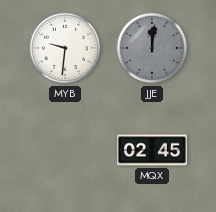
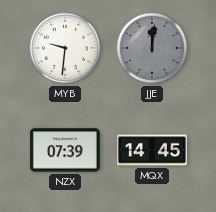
NZX: none -> 07:39 (65, 150)
MQX: 02:45 -> 14:45 (153, 150)
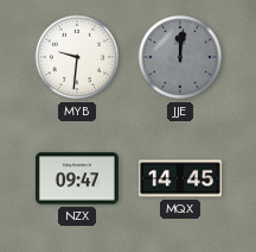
NZX: 07:39 -> 09:47 (77, 178)
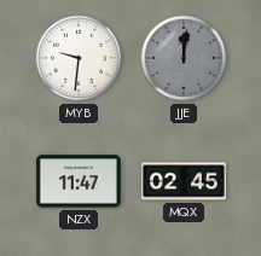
NZX: 09:47 -> 11:47 (79, 181)
MQX: 14:45 -> 02:45 (185, 181)
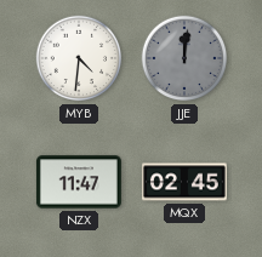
MYB: 9:31 -> 4:31 (79, 58)
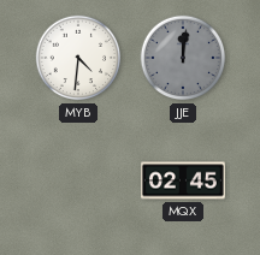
NZX: 11:47 -> none (79, 182)
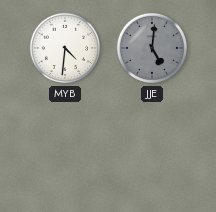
JJE: 12:01 -> 5:01 (152, 48)
MQX: 02:45 -> none (184, 180)
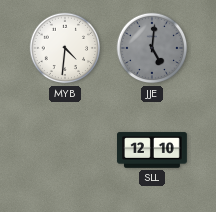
SLL: none -> 12:10 (153, 150)
